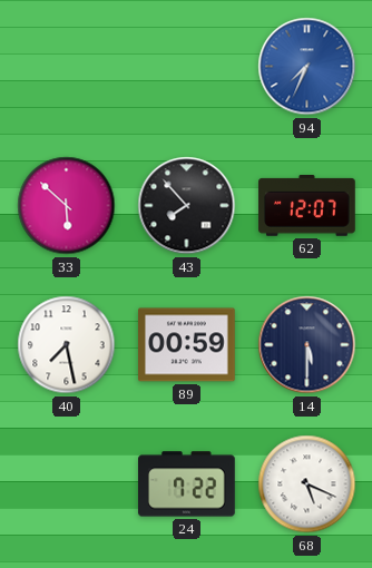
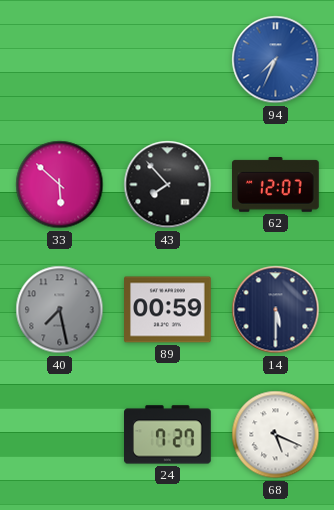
40 dial: white -> grey (60, 310)
24: 7:22 -> 7:27 (168, 435)
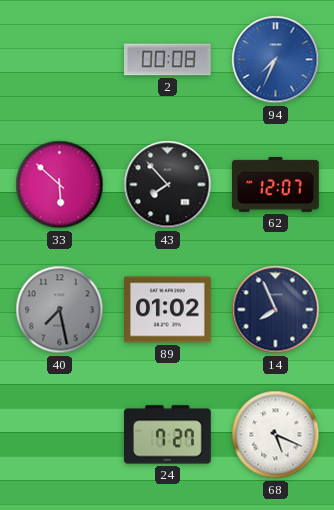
2: none -> 00:08 (168, 60)
89: 00:59 -> 01:02 (168, 310)
14: 5:30 -> 7:56 (276, 310)
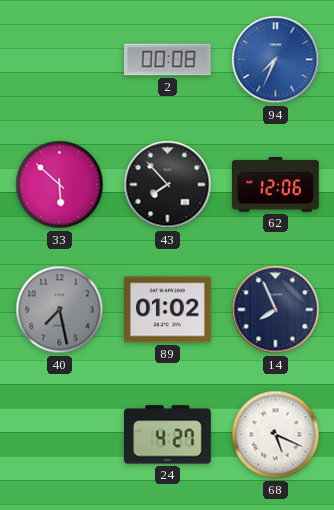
62: 12:07 -> 12:06 (276, 185)
24: 7:27 -> 4:27 (168, 435)
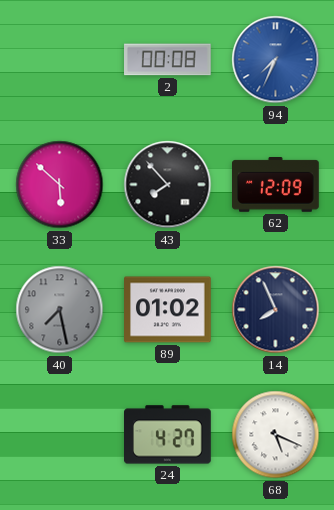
62: 12:06 -> 12:09 (276, 185)
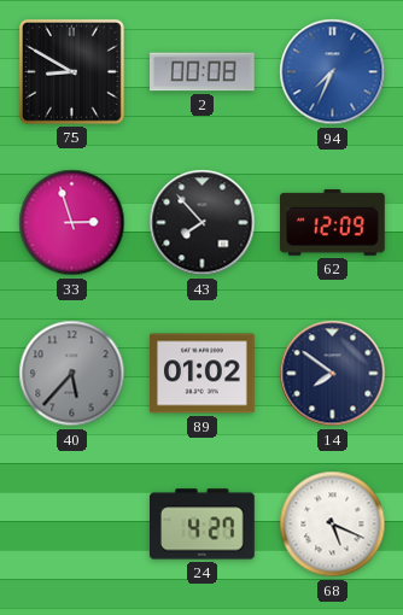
75: none -> 8:50 (71, 71)
33: 5:52 -> 2:57 (72, 223)
40: 7:28 -> 5:37 (72, 374)
14: 7:56 -> 7:51 (333, 374)
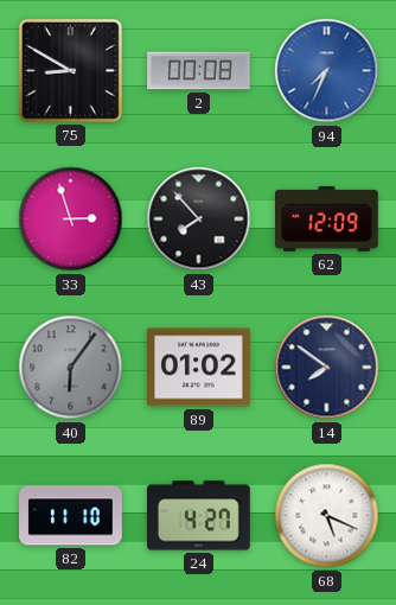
40: 5:37 -> 6:06 (71, 368)
82: none -> 11:10 (71, 516)
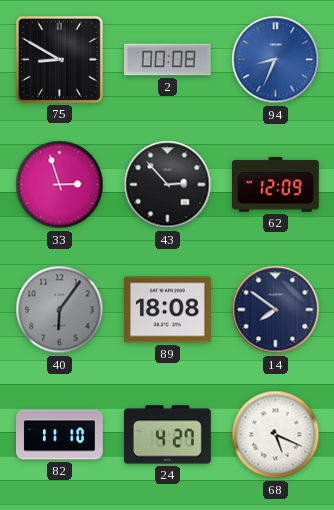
94: 7:34 -> 8:34 (276, 60)
43: 7:53 -> 2:53 (168, 185)
89: 01:02 -> 18:08 (168, 310)
